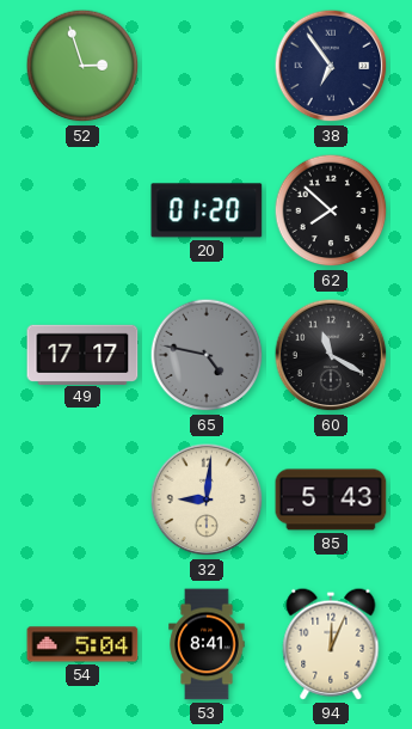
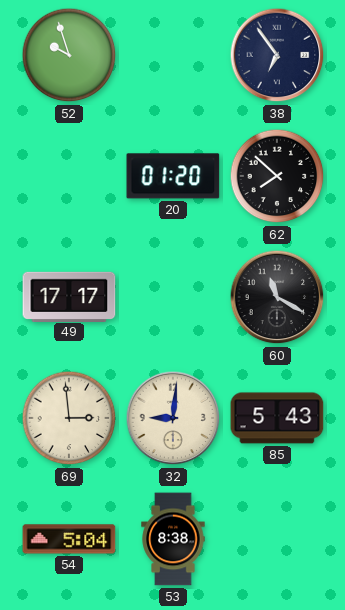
52: 2:57 -> 9:57 (69, 55)
65: 4:47 -> none (207, 355)
69: none -> 2:59 (69, 418)
53: 8:41 -> 8:38 (173, 539)
94: 12:04 -> none (331, 644)
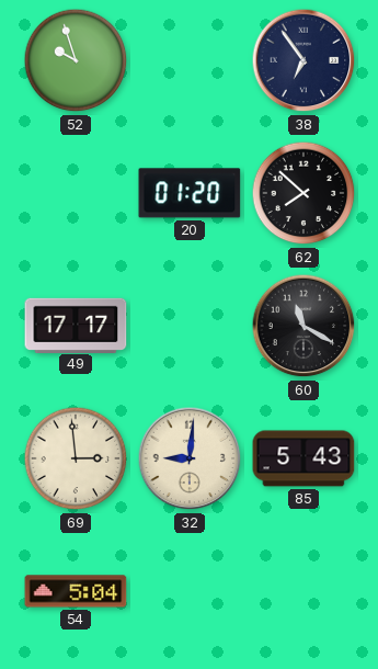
53: 8:38 -> none (173, 539)
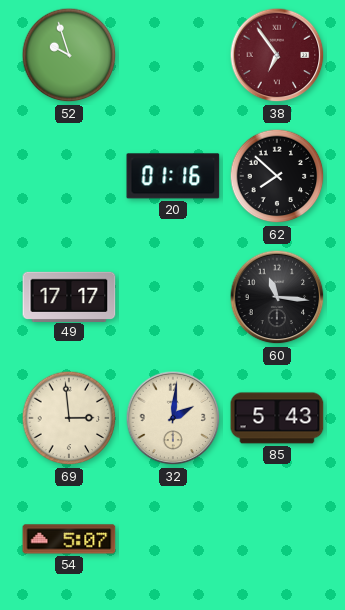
38 dial: navy -> burgundy (277, 55)
20: 01:20 -> 01:16 (173, 176)
60: 11:20 -> 11:16 (277, 297)
32: 9:01 -> 2:01 (173, 418)
54: 5:04 -> 5:07 (69, 539)
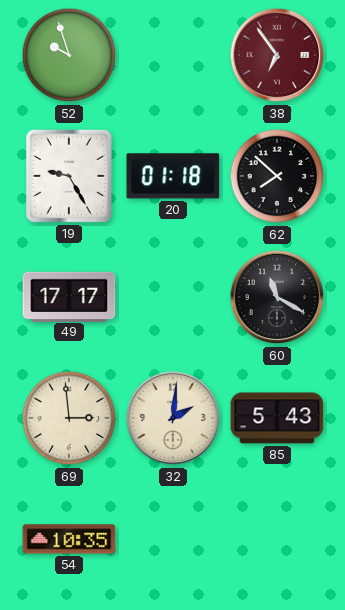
19: none -> 9:25 (69, 176)
20: 01:16 -> 01:18 (173, 176)
60: 11:16 -> 11:20 (277, 297)
54: 5:07 -> 10:35 (69, 539)
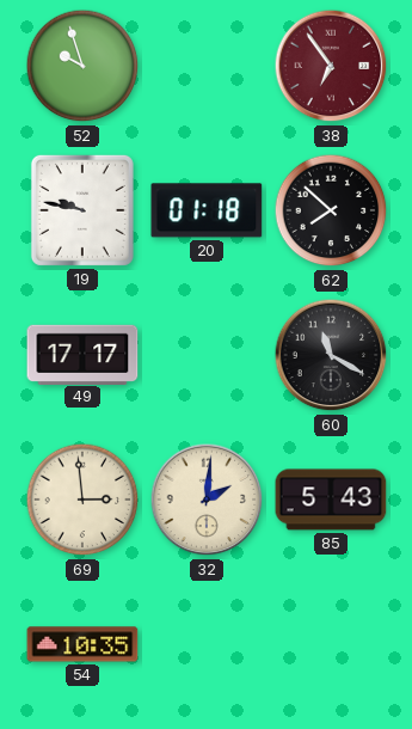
19: 9:25 -> 9:47 (82, 210)
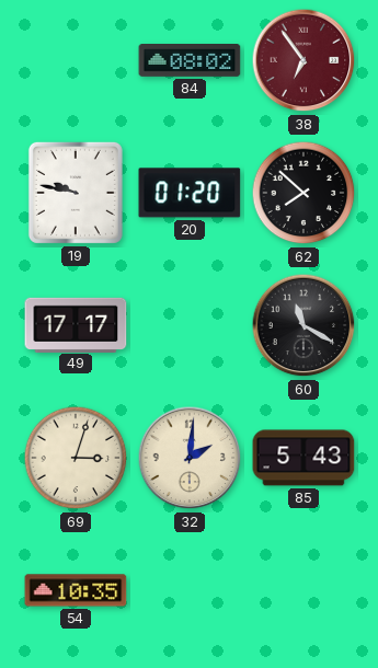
52: 9:57 -> none (82, 66)
84: none -> 08:02 (190, 61)
20: 01:18 -> 01:20 (190, 193)
69: 2:59 -> 3:03 (76, 458)
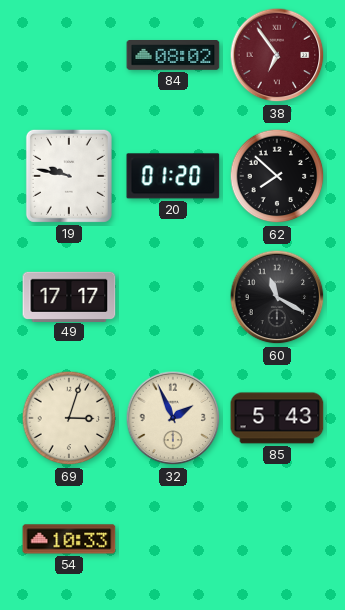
32: 2:01 -> 1:56 (173, 418)
54: 10:35 -> 10:33 (69, 539)
